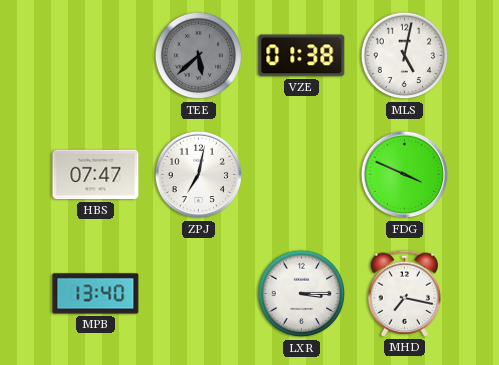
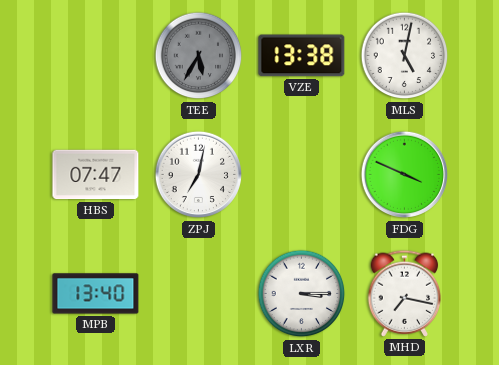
TEE: 5:38 -> 5:35 (199, 56)
VZE: 01:38 -> 13:38 (302, 56)
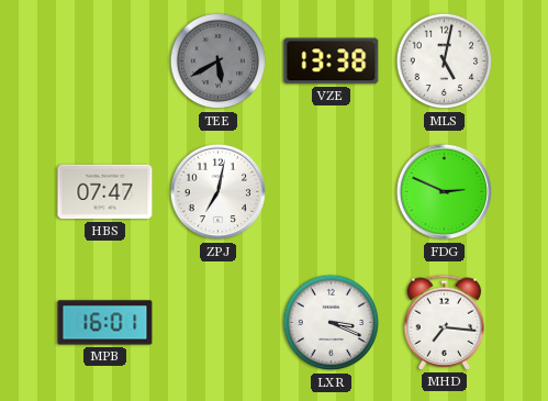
TEE: 5:35 -> 5:40 (219, 62)
FDG: 3:49 -> 2:49 (445, 192)
MPB: 13:40 -> 16:01 (105, 323)
LXR: 3:15 -> 3:19 (332, 323)
MHD: 7:17 -> 7:16 (445, 322)
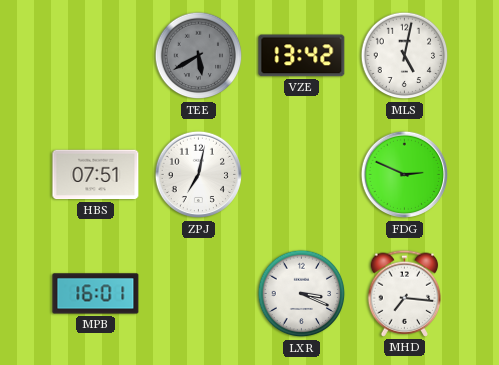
VZE: 13:38 -> 13:42 (302, 56)
HBS: 07:47 -> 07:51 (96, 175)
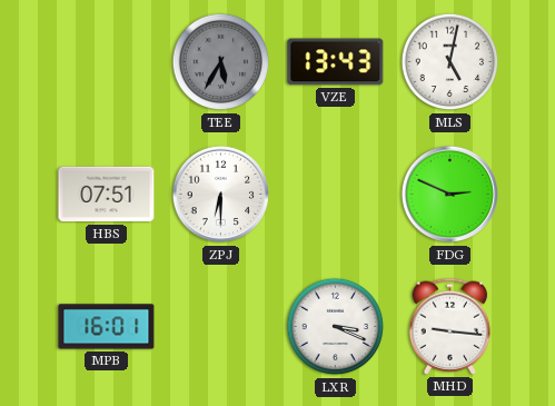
TEE: 5:40 -> 5:35 (221, 62)
VZE: 13:42 -> 13:43 (336, 62)
ZPJ: 7:02 -> 6:30 (221, 195)
MHD: 7:16 -> 9:16 (450, 326)
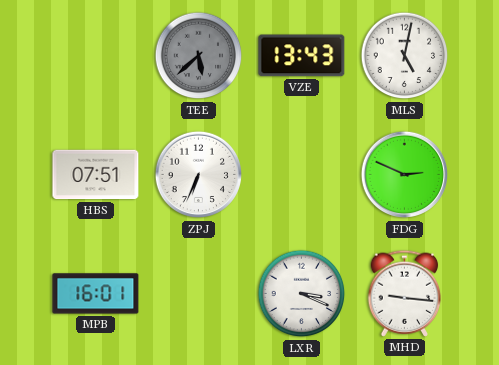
TEE: 5:35 -> 5:38 (199, 56)
ZPJ: 6:30 -> 6:34 (199, 175)
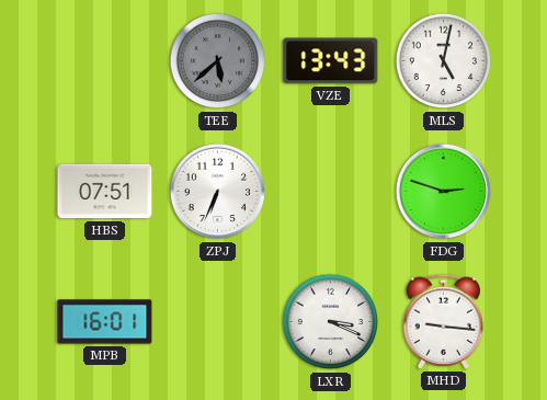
FDG: 2:49 -> 2:48 (444, 192)
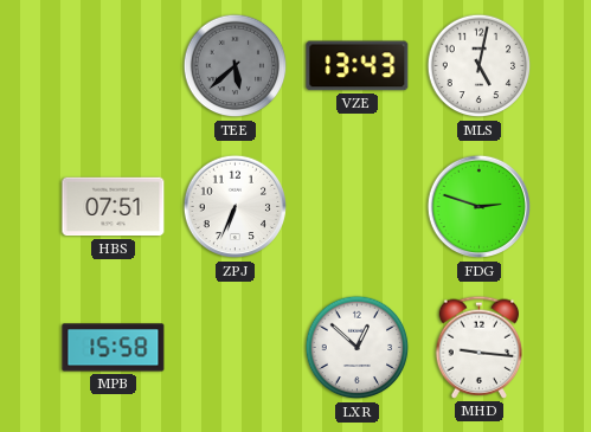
MPB: 16:01 -> 15:58 (114, 348)
LXR: 3:19 -> 12:52 (358, 348)
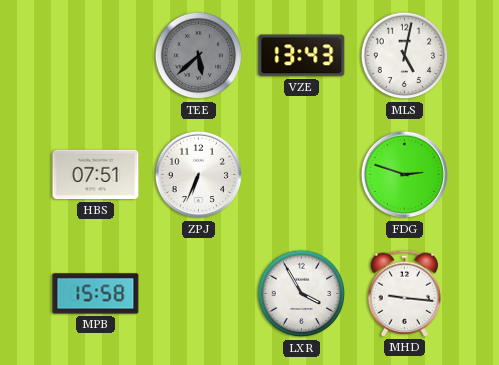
LXR: 12:52 -> 3:55 (302, 294)
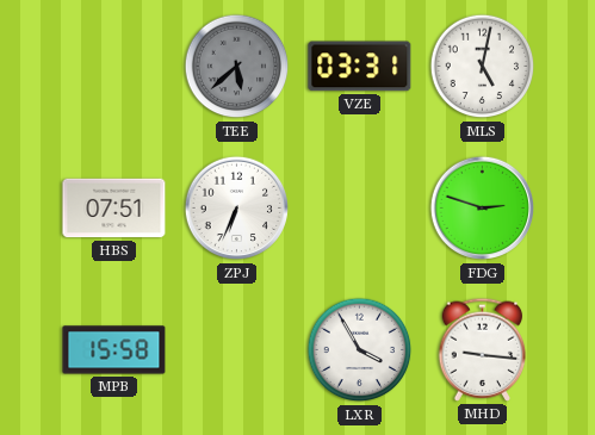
VZE: 13:43 -> 03:31 (360, 67)
